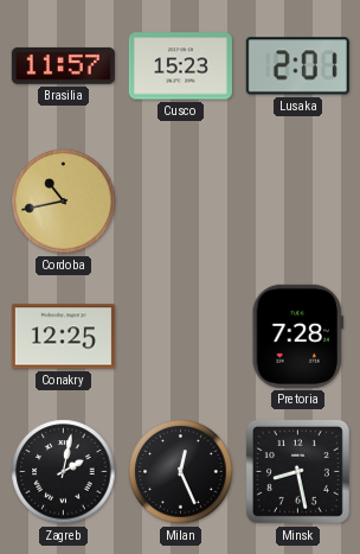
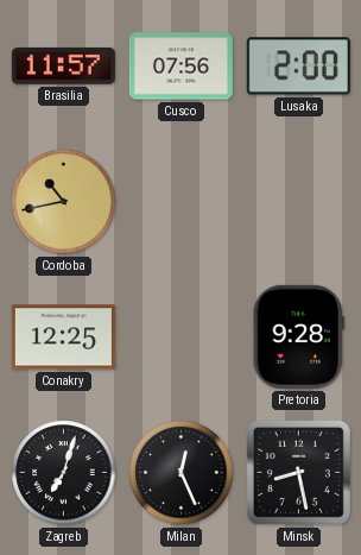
Cusco: 15:23 -> 07:56 (180, 67)
Lusaka: 2:01 -> 2:00 (298, 67)
Pretoria: 7:28 -> 9:28 (298, 336)
Zagreb: 2:02 -> 7:03 (64, 473)
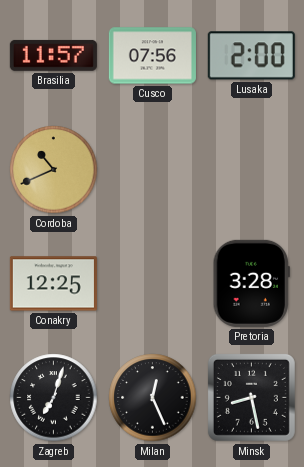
Cordoba: 10:43 -> 10:41 (54, 170)
Pretoria: 9:28 -> 3:28 (251, 283)
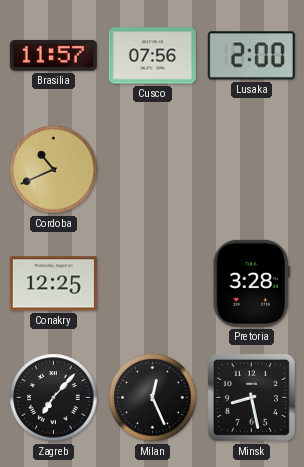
Zagreb: 7:03 -> 7:07 (54, 398)
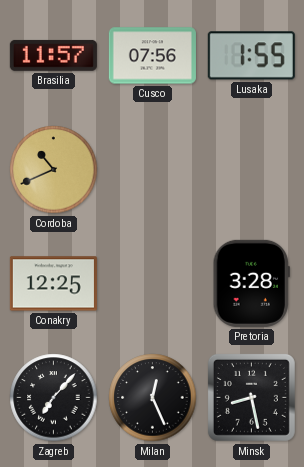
Lusaka: 2:00 -> 1:55 (251, 56)
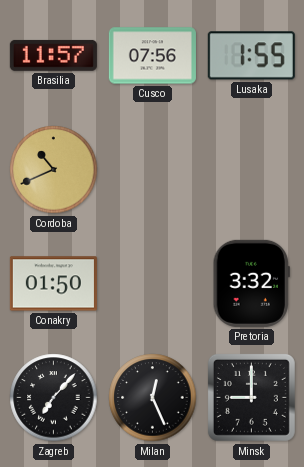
Conakry: 12:25 -> 01:50 (53, 284)
Pretoria: 3:28 -> 3:32 (251, 283)
Minsk: 8:28 -> 9:00 (251, 397)
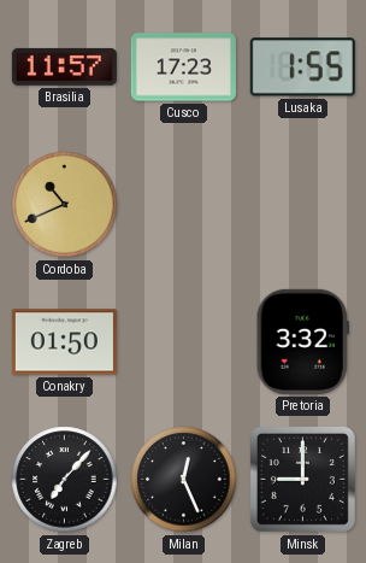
Cusco: 07:56 -> 17:23 (183, 68)
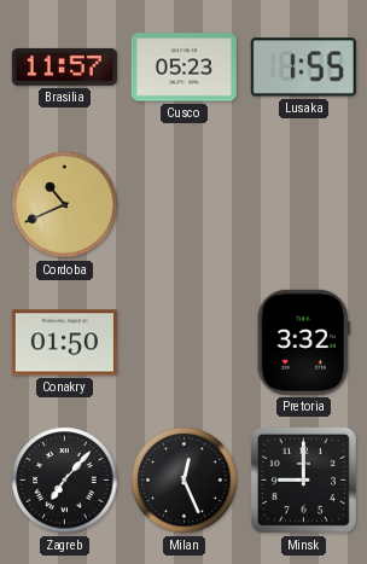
Cusco: 17:23 -> 05:23 (183, 68)
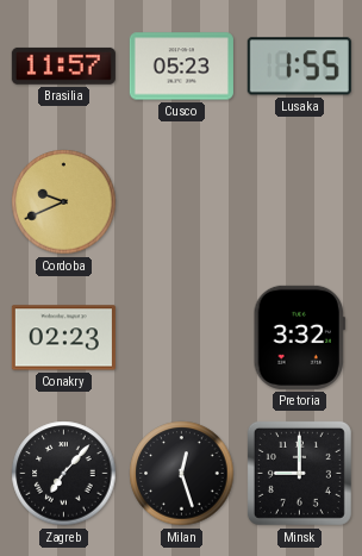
Cordoba: 10:41 -> 9:41 (64, 202)
Conakry: 01:50 -> 02:23 (63, 338)
Milan: 12:26 -> 12:27 (182, 474)
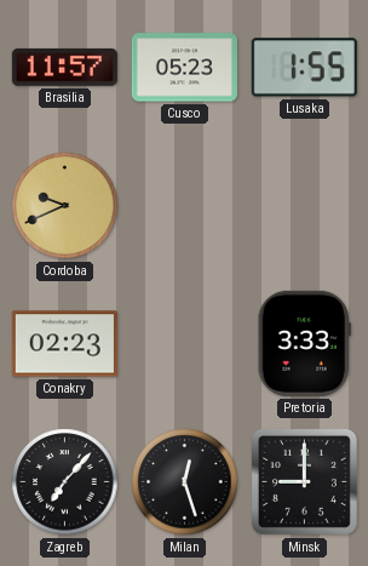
Pretoria: 3:32 -> 3:33 (304, 343)
